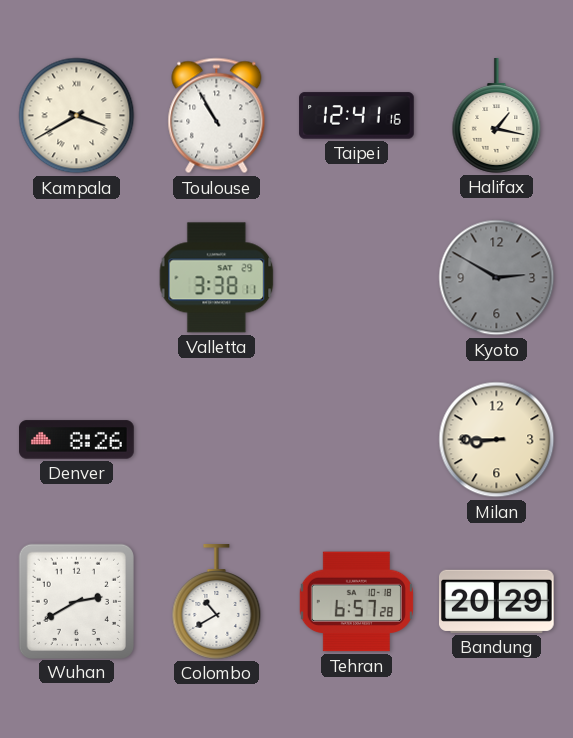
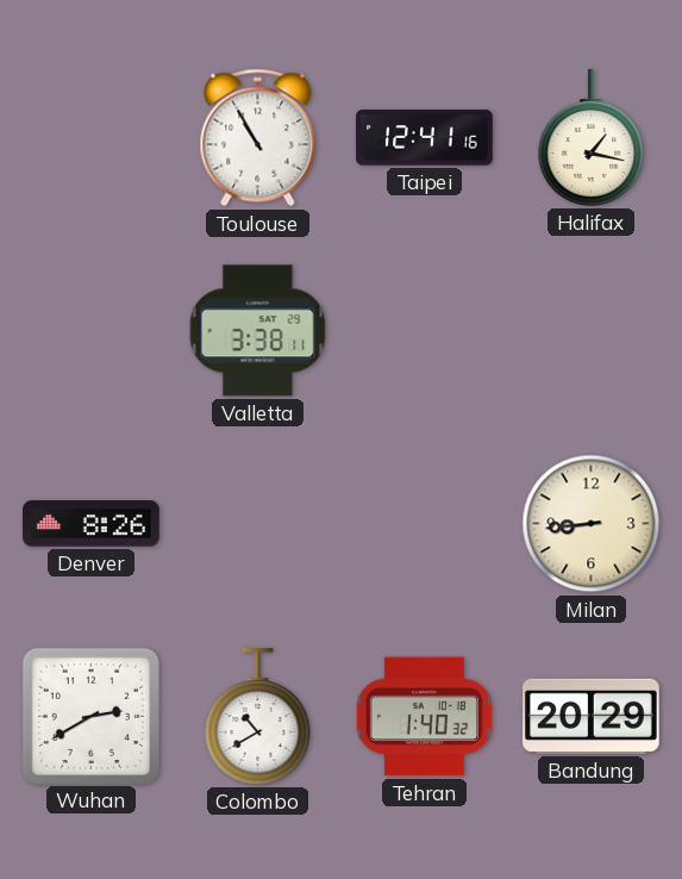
Kampala: 3:40 -> none (77, 116)
Kyoto: 2:50 -> none (497, 278)
Milan: 8:45 -> 8:44 (592, 524)
Tehran: 6:57 -> 1:40 (424, 717)
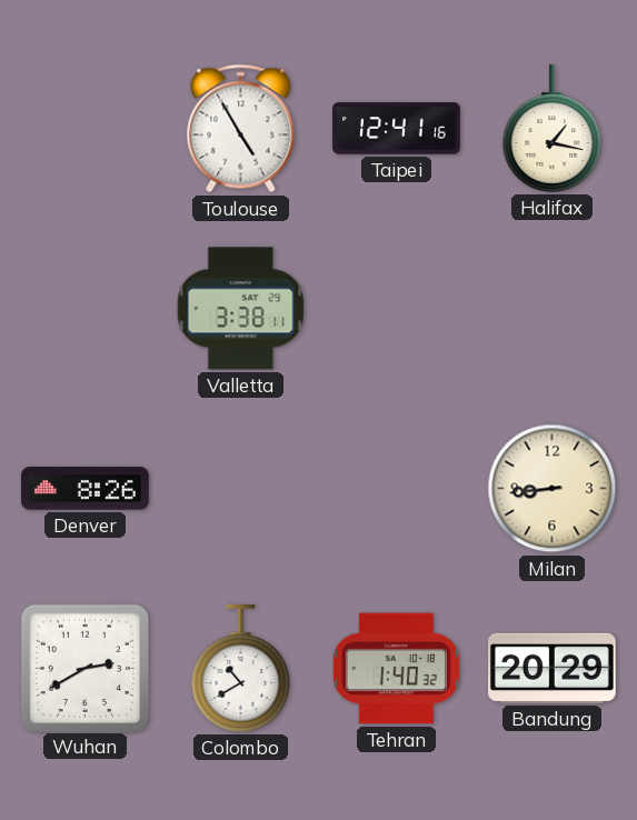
Toulouse: 10:55 -> 4:55 (241, 129)
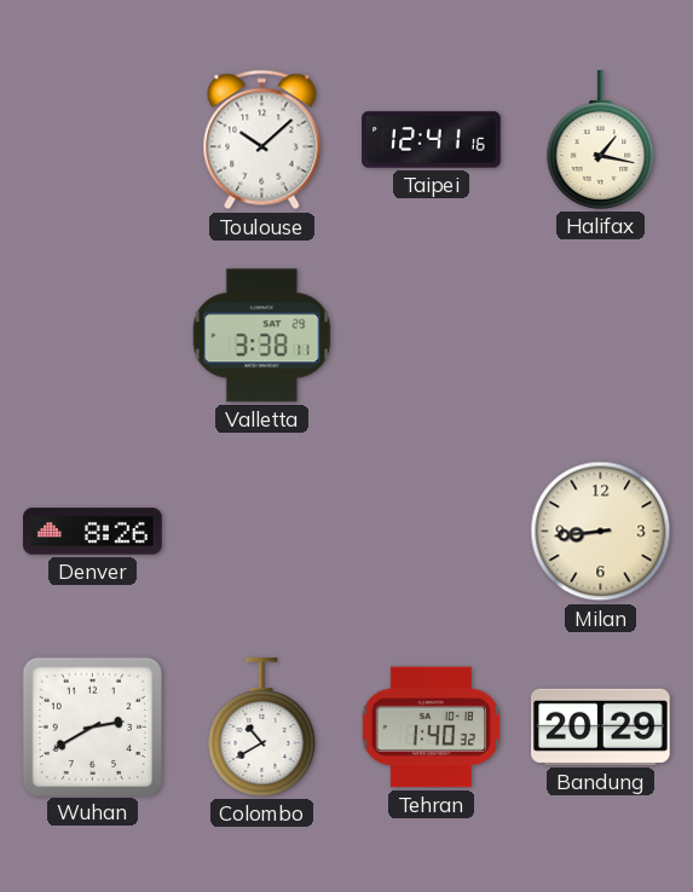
Toulouse: 4:55 -> 10:08 (262, 140)
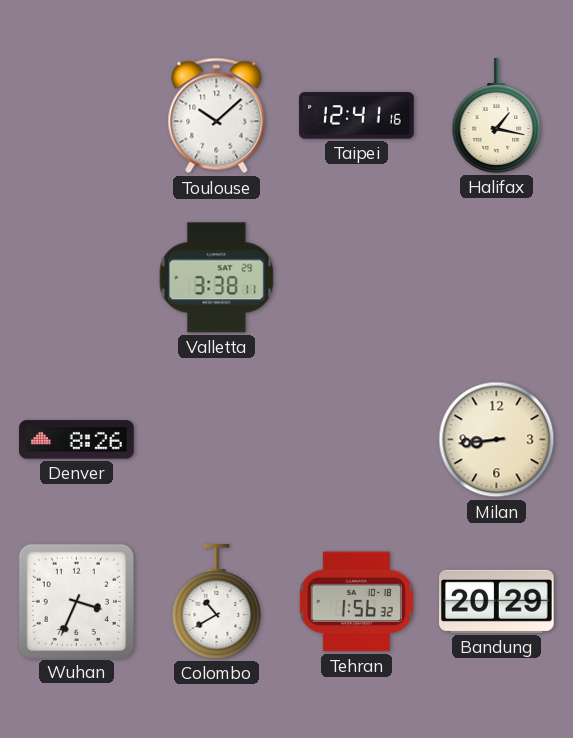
Wuhan: 2:40 -> 3:34 (76, 601)
Tehran: 1:40 -> 1:56 (356, 602)
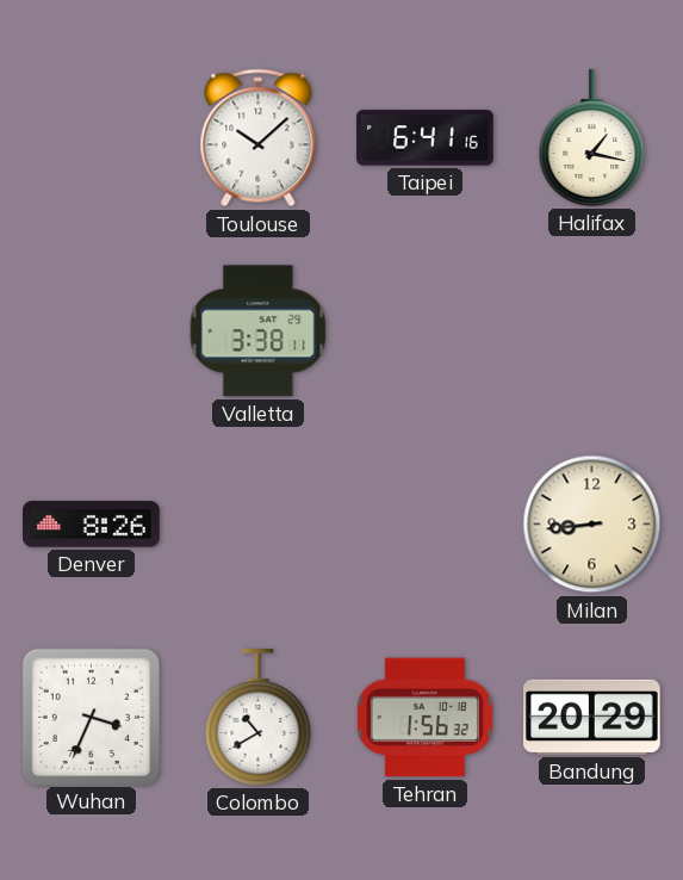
Taipei: 12:41 -> 6:41 (426, 138)
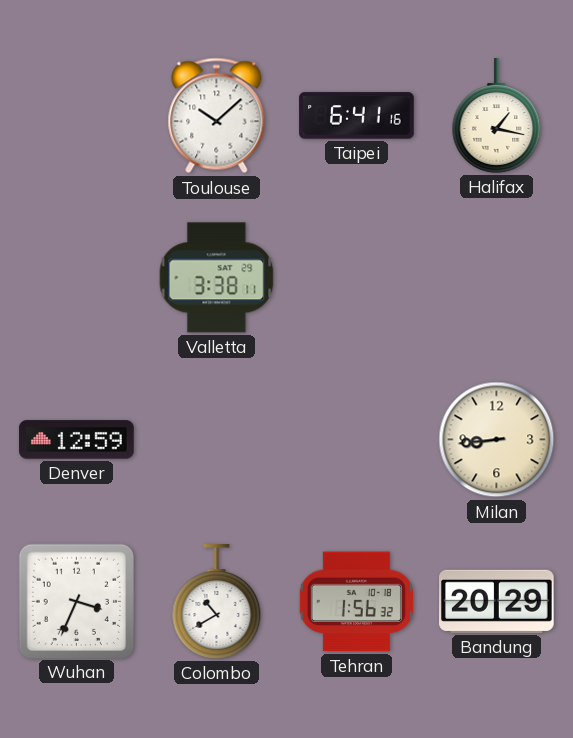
Denver: 8:26 -> 12:59 (77, 440)
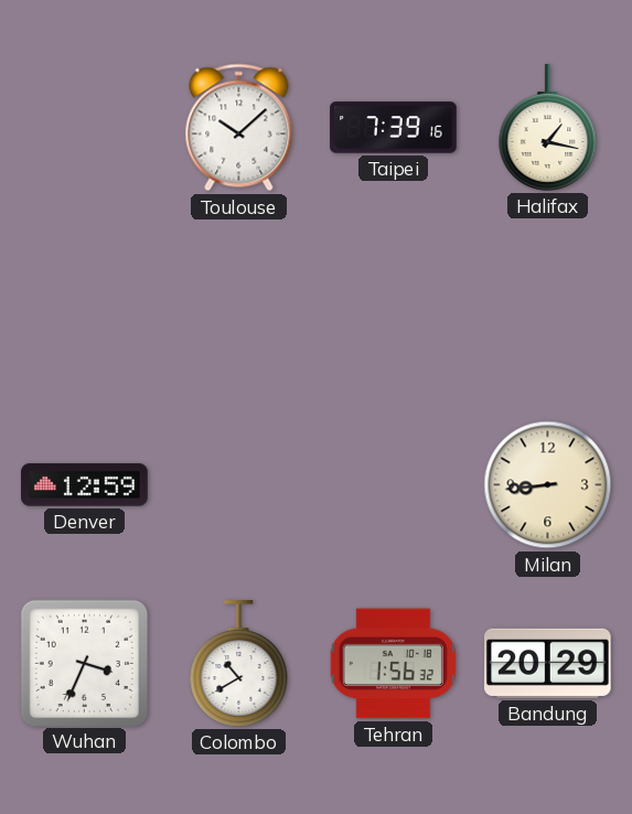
Taipei: 6:41 -> 7:39 (394, 128)
Valletta: 3:38 -> none (217, 278)
